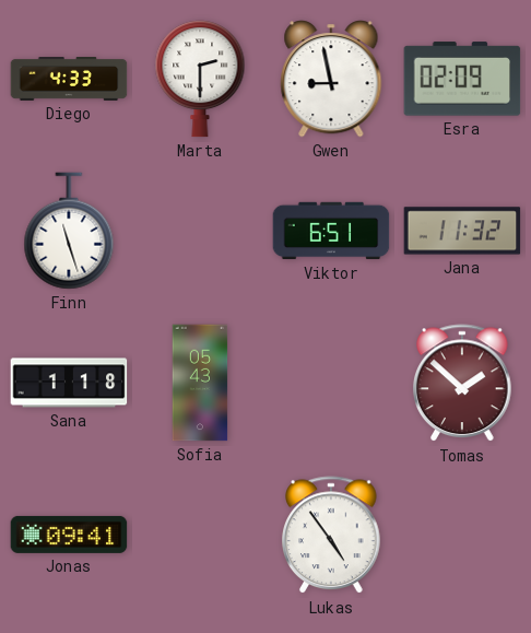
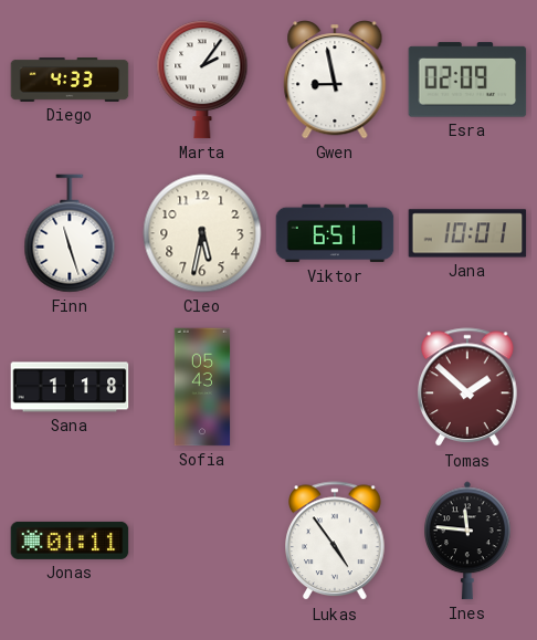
Marta: 2:30 -> 2:06 (202, 80)
Cleo: none -> 5:32 (202, 233)
Jana: 11:32 -> 10:01 (467, 233)
Jonas: 09:41 -> 01:11 (70, 541)
Ines: none -> 11:46 (468, 541)
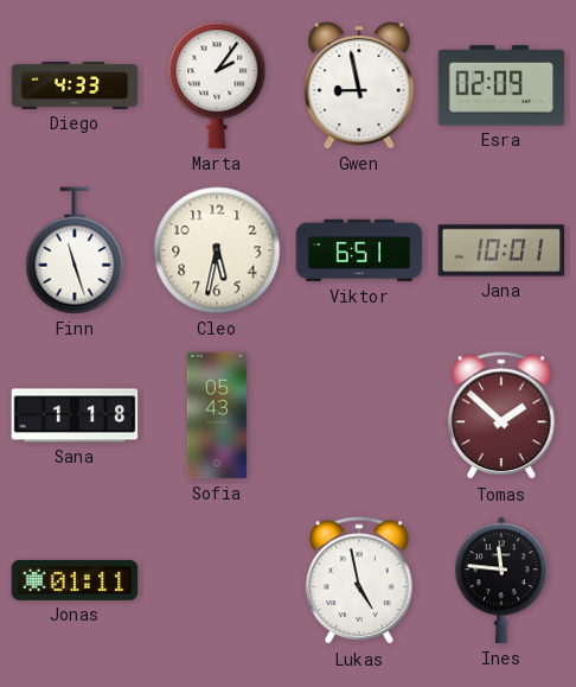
Lukas: 4:54 -> 4:58 (359, 581)
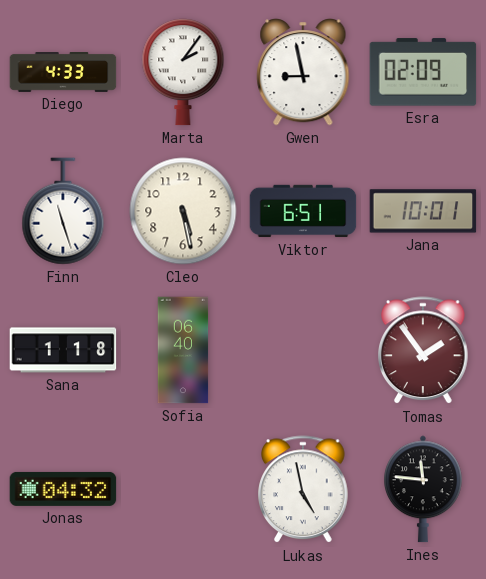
Cleo: 5:32 -> 5:28 (183, 211)
Sofia: 05:43 -> 06:40 (183, 350)
Tomas: 1:52 -> 1:54 (423, 351)
Jonas: 01:11 -> 04:32 (63, 489)
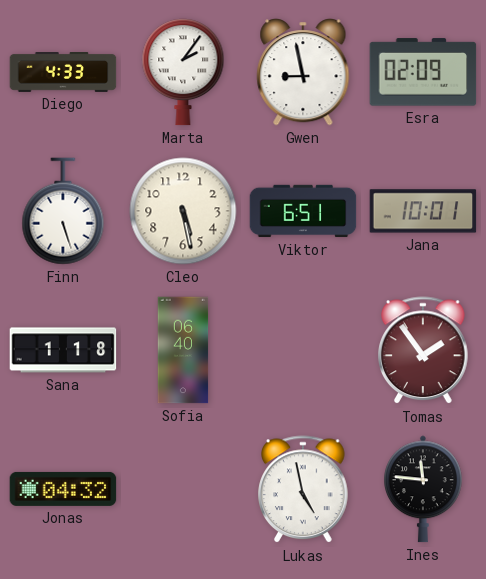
Finn: 11:27 -> 5:27 (63, 211)
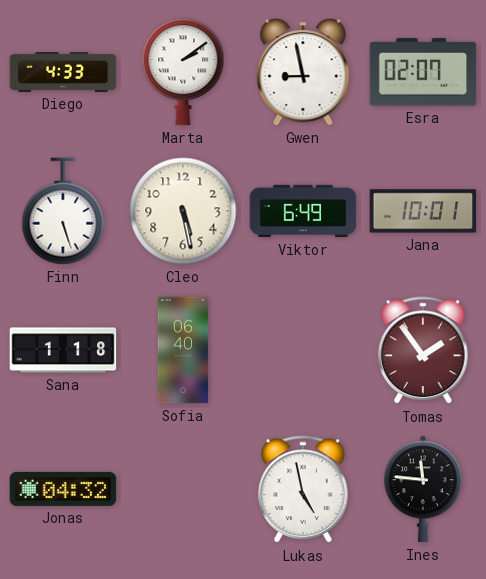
Marta: 2:06 -> 2:09 (183, 72)
Esra: 02:09 -> 02:07 (423, 72)
Viktor: 6:51 -> 6:49 (303, 211)
